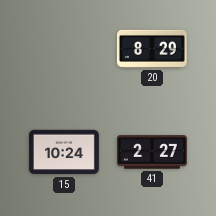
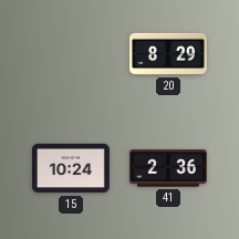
41: 2:27 -> 2:36 (168, 168)
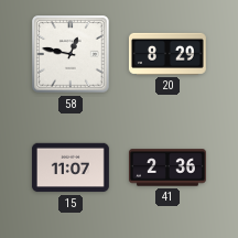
58: none -> 12:47 (71, 54)
15: 10:24 -> 11:07 (71, 167)
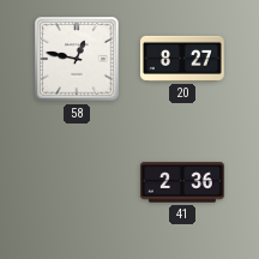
20: 8:29 -> 8:27 (182, 59)
15: 11:07 -> none (71, 167)
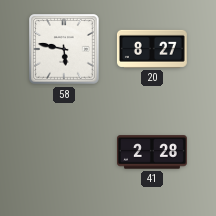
58: 12:47 -> 5:47 (64, 49)
41: 2:36 -> 2:28 (152, 152)
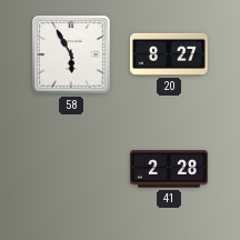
58: 5:47 -> 5:55 (71, 54)
